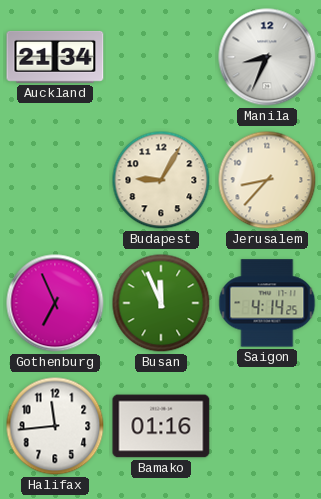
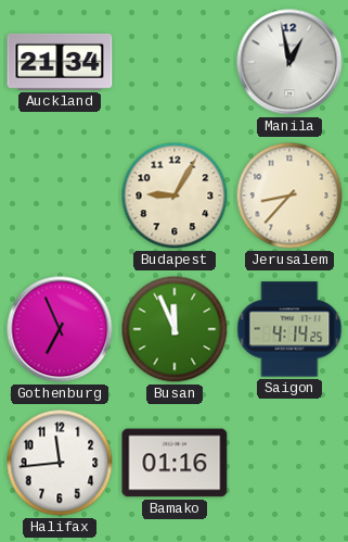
Manila: 8:34 -> 12:58 (289, 62)
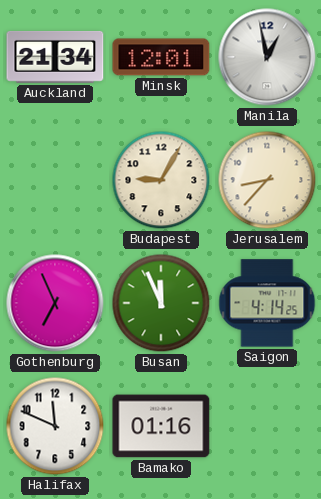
Minsk: none -> 12:01 (161, 57)
Halifax: 11:44 -> 11:49 (55, 426)
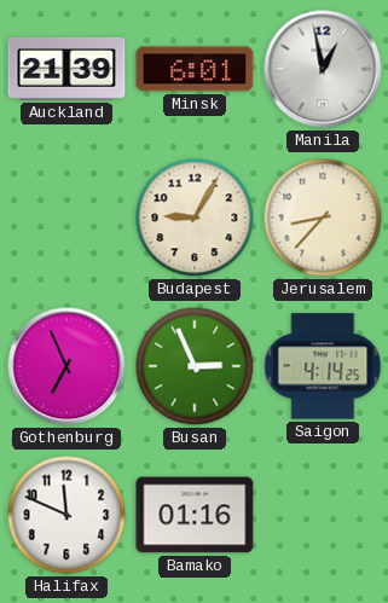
Auckland: 21:34 -> 21:39 (66, 69)
Minsk: 12:01 -> 6:01 (195, 69)
Busan: 11:56 -> 2:56 (195, 366)
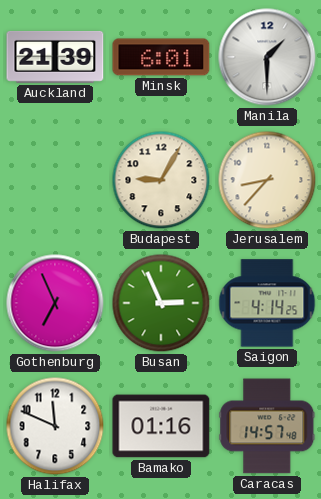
Manila: 12:58 -> 1:30 (267, 57)
Caracas: none -> 14:57 (267, 426)
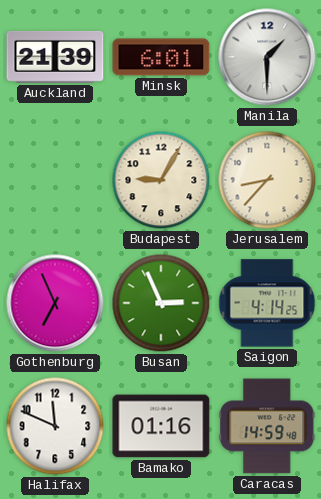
Caracas: 14:57 -> 14:59 (267, 426)
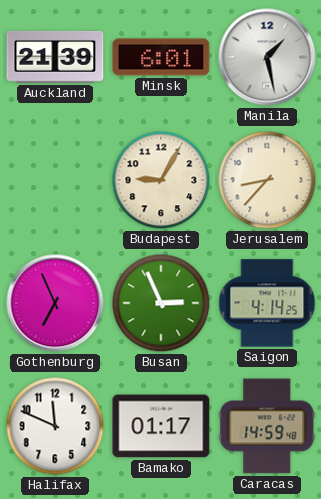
Manila: 1:30 -> 1:28 (267, 57)
Bamako: 01:16 -> 01:17 (161, 426)
